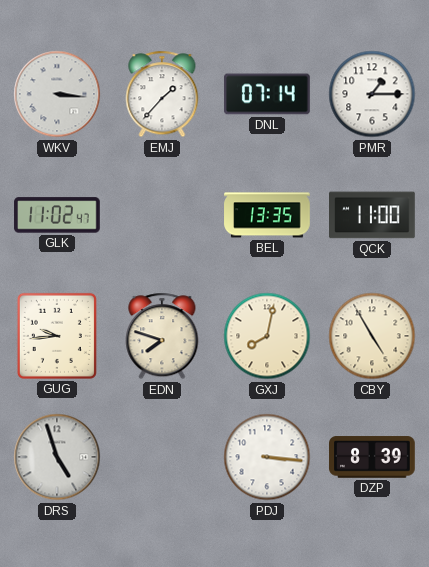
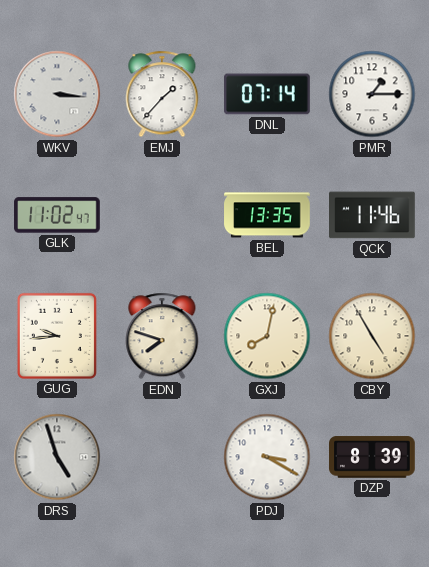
QCK: 11:00 -> 11:46 (373, 215)
PDJ: 3:16 -> 3:20 (267, 457)
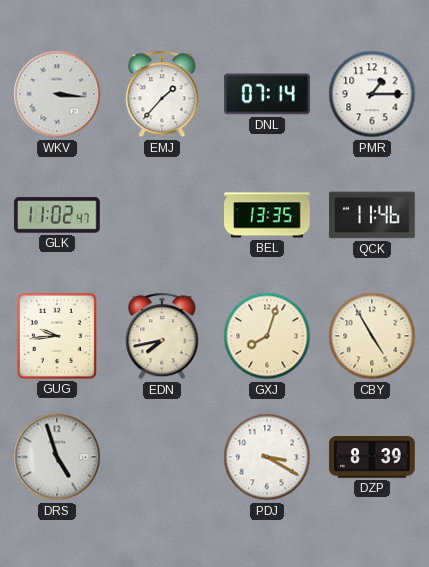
EDN: 7:48 -> 7:43 (162, 336)
GXJ: 8:02 -> 8:03 (267, 336)
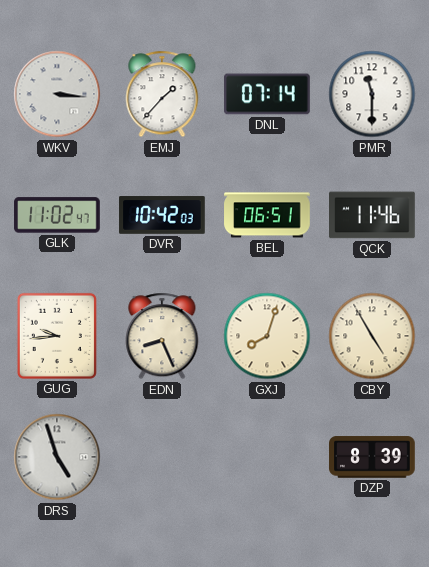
PMR: 1:15 -> 11:30 (372, 94)
DVR: none -> 10:42 (162, 215)
BEL: 13:35 -> 06:51 (267, 215)
EDN: 7:43 -> 8:26 (162, 336)
PDJ: 3:20 -> none (267, 457)
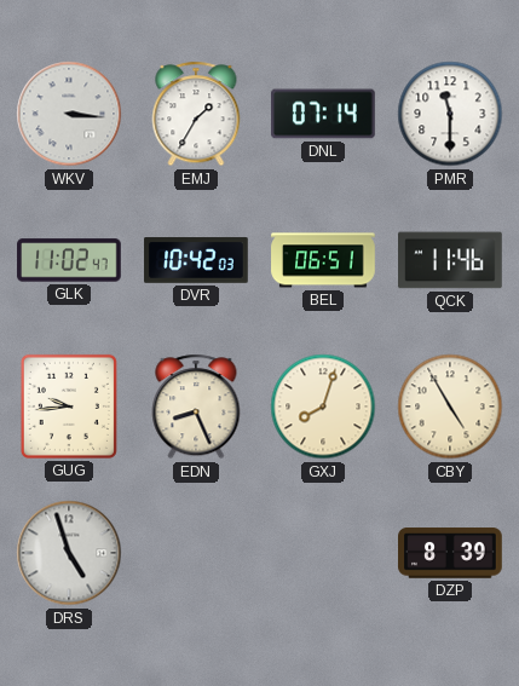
EMJ: 1:37 -> 1:35 (196, 114)
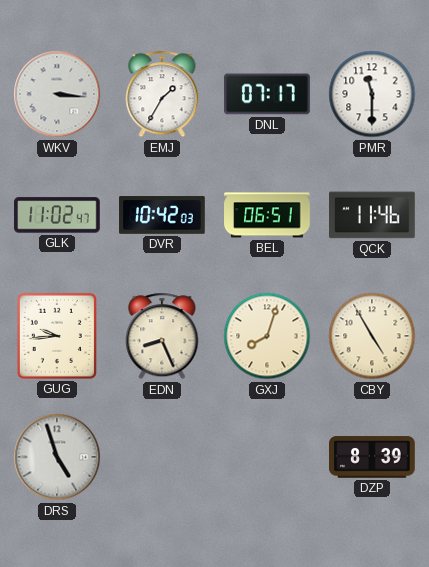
DNL: 07:14 -> 07:17 (267, 94)
